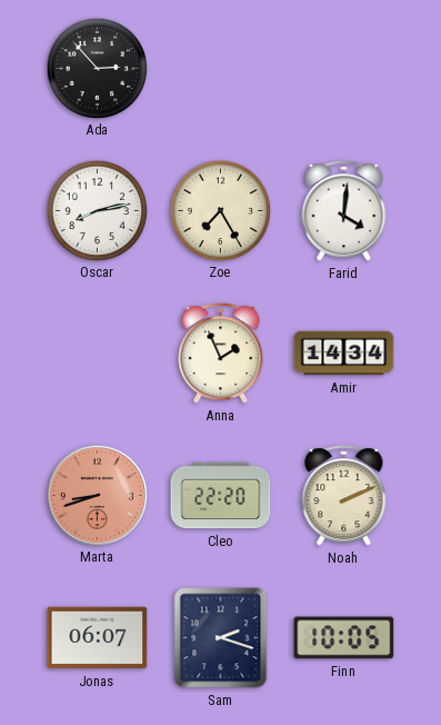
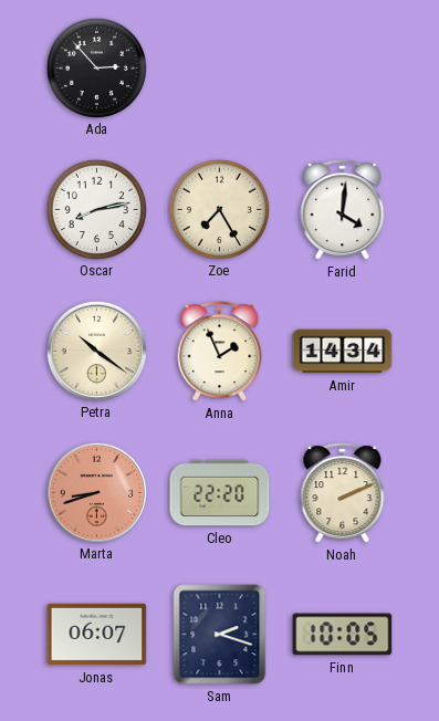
Petra: none -> 10:21 (96, 351)
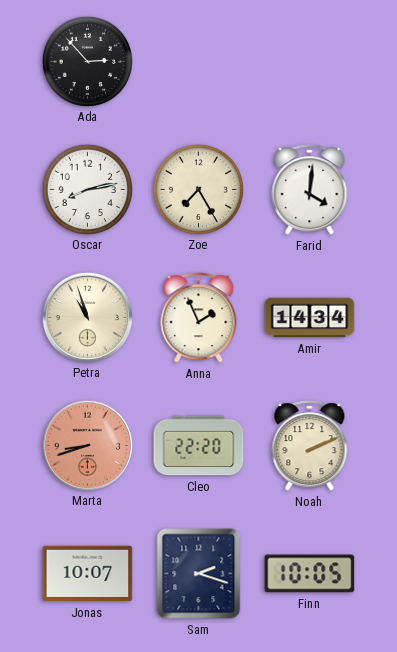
Petra: 10:21 -> 10:57 (87, 317)
Jonas: 06:07 -> 10:07 (88, 574)
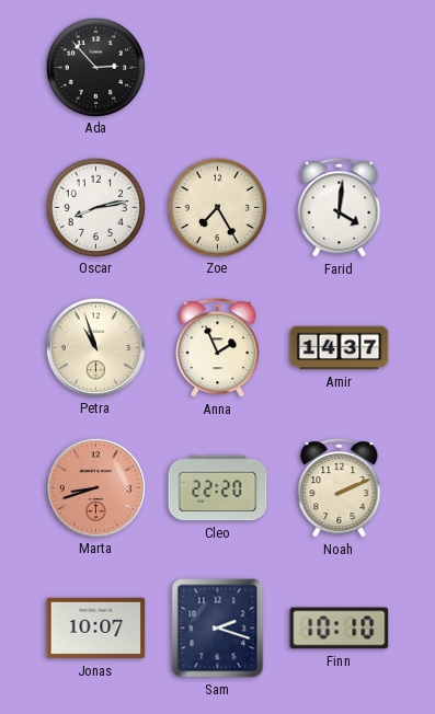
Amir: 14:34 -> 14:37 (340, 348)
Finn: 10:05 -> 10:10 (340, 629)
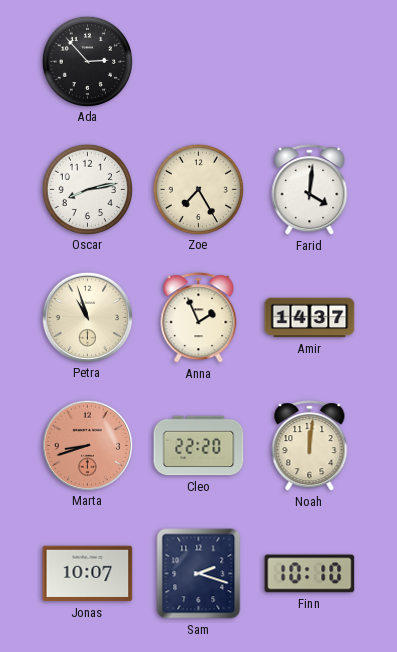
Noah: 2:11 -> 12:01 (310, 446)
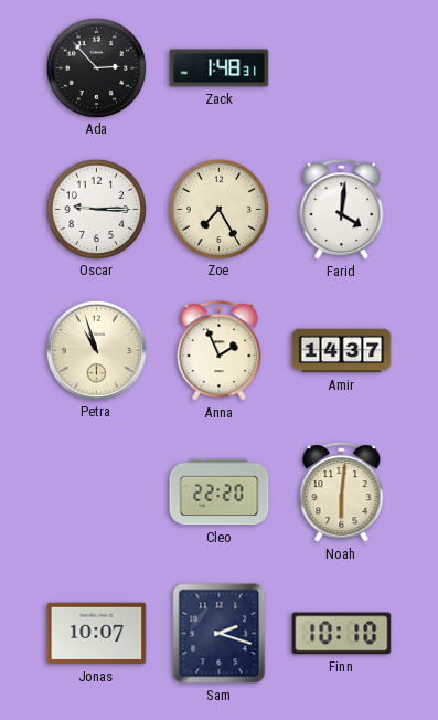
Zack: none -> 1:48 (220, 68)
Oscar: 8:13 -> 9:15 (96, 209)
Marta: 8:42 -> none (87, 445)
Noah: 12:01 -> 6:01 (342, 493)
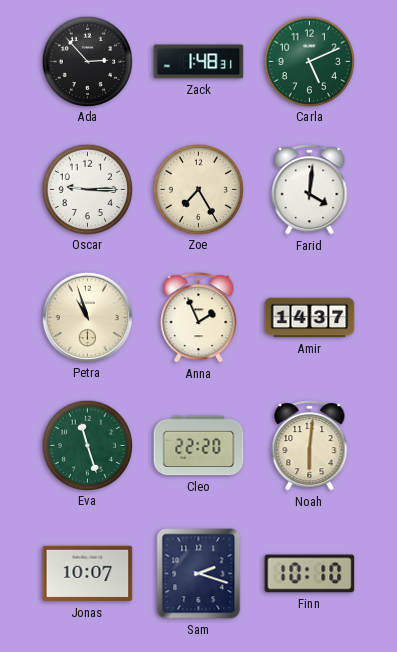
Carla: none -> 5:11 (309, 61)
Eva: none -> 11:27 (87, 445)
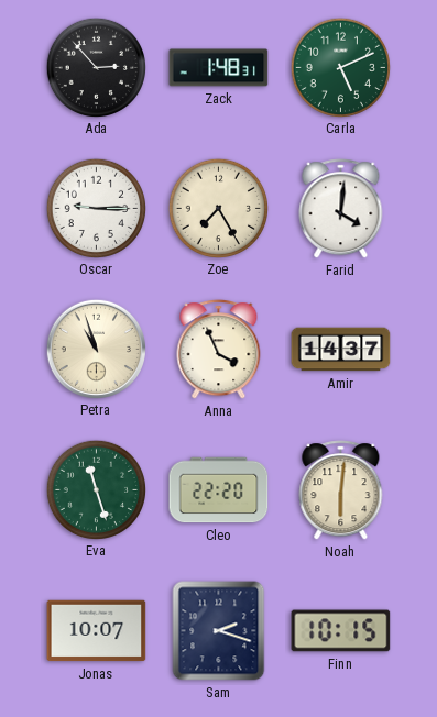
Anna: 1:56 -> 3:56 (219, 350)
Finn: 10:10 -> 10:15 (341, 631)
